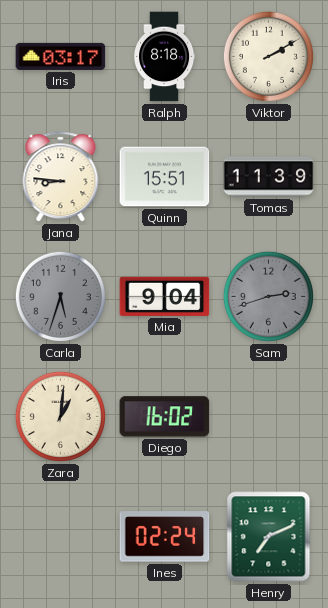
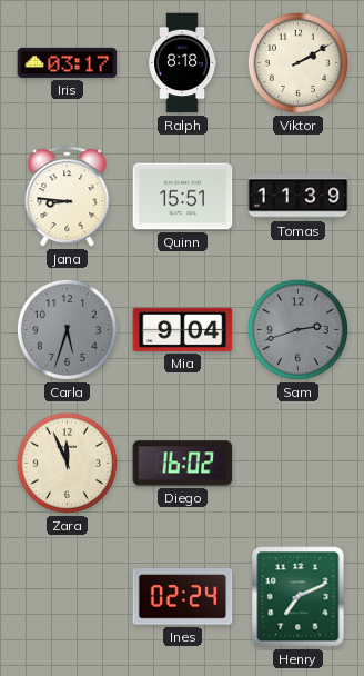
Zara: 1:01 -> 11:56 (67, 463)
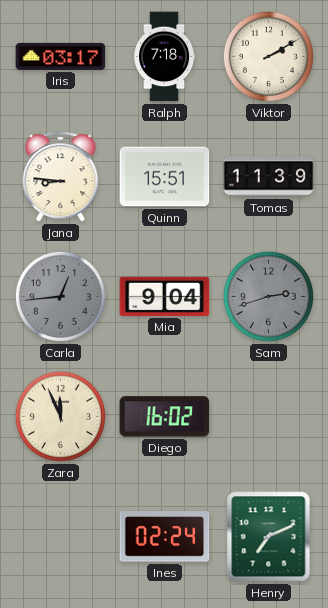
Ralph: 8:18 -> 7:18 (164, 57)
Carla: 5:33 -> 12:44 (60, 296)
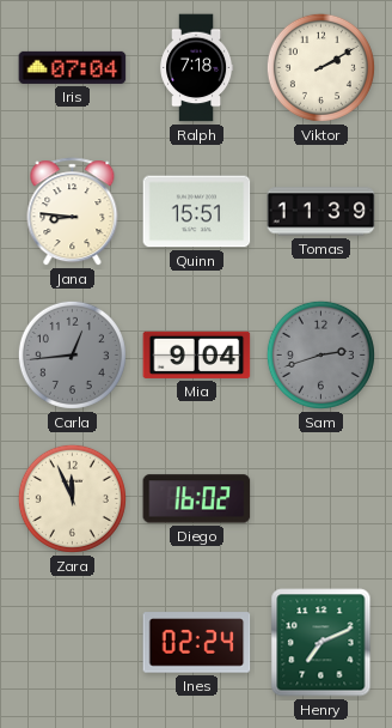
Iris: 03:17 -> 07:04 (73, 67)
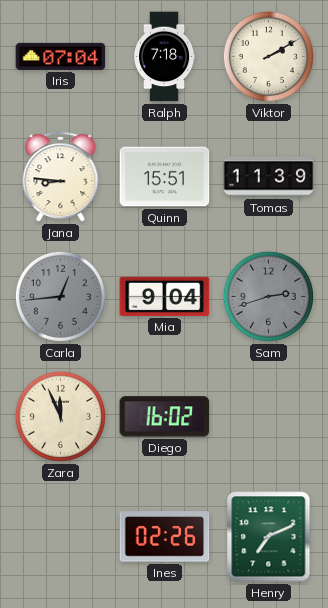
Ines: 02:24 -> 02:26 (165, 537)
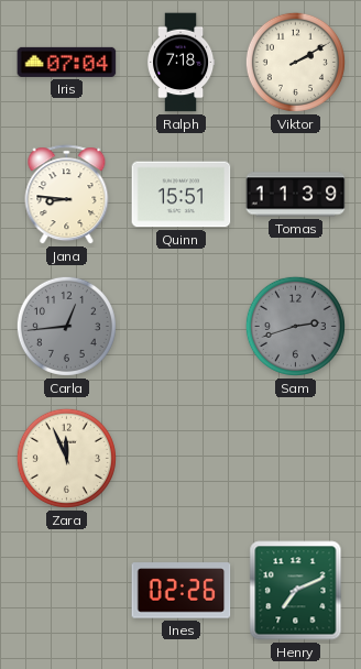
Mia: 9:04 -> none (165, 296)
Diego: 16:02 -> none (165, 417)
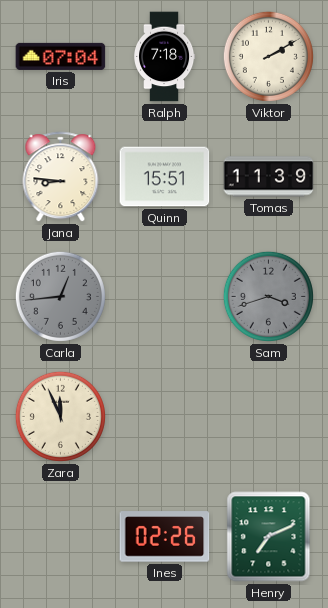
Sam: 2:42 -> 3:42 (268, 296)
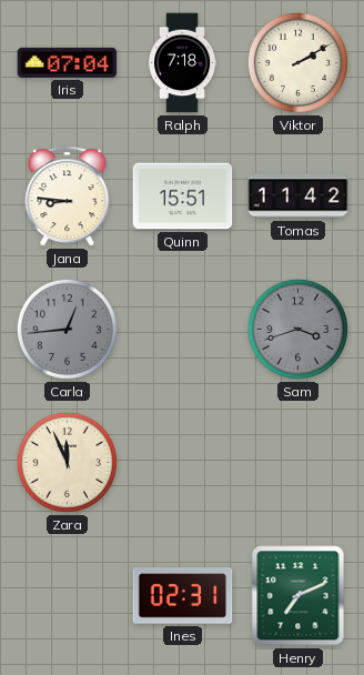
Tomas: 11:39 -> 11:42 (299, 197)
Ines: 02:26 -> 02:31 (183, 596)
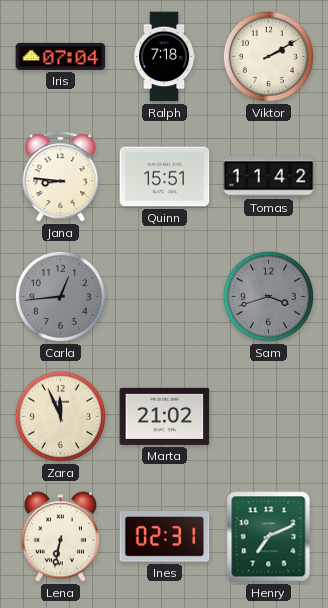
Marta: none -> 21:02 (165, 416)
Lena: none -> 6:32 (60, 537)
